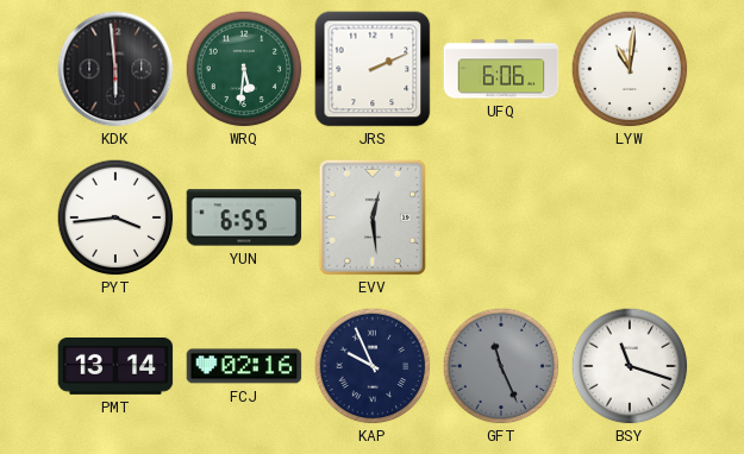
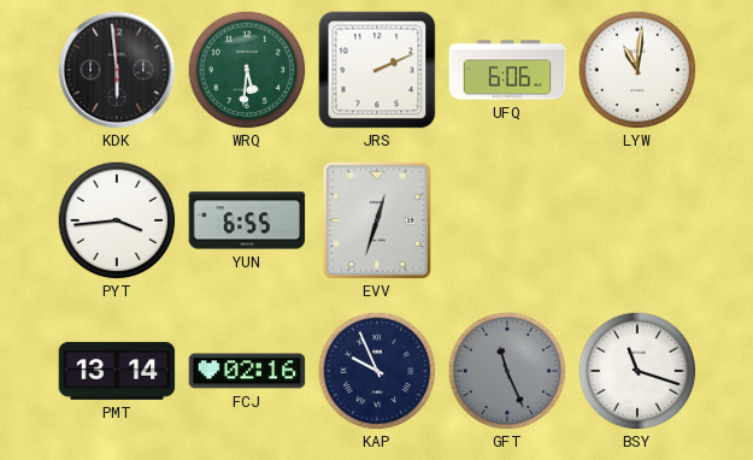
EVV: 12:29 -> 12:33 (377, 220)
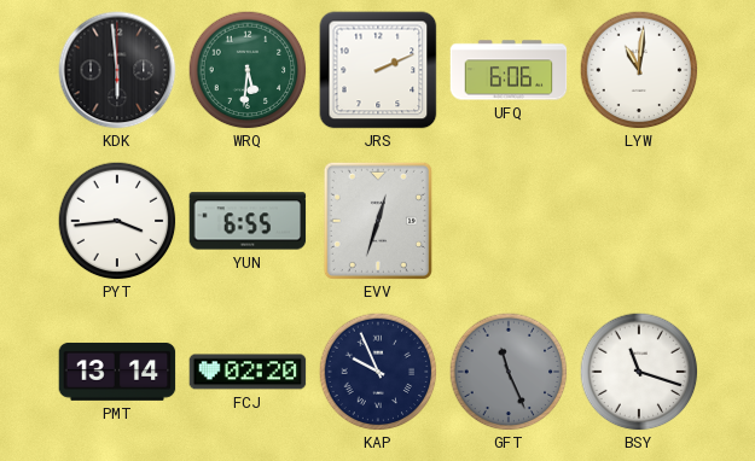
FCJ: 02:16 -> 02:20 (248, 372)
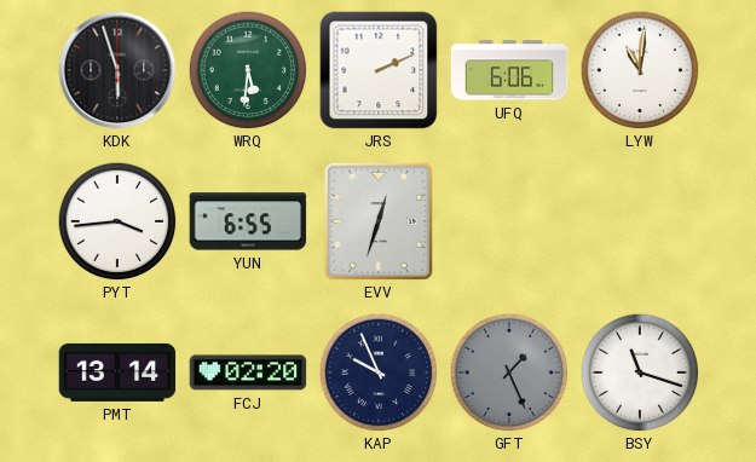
KDK: 5:59 -> 5:57 (117, 70)
GFT: 11:26 -> 1:26 (509, 373)
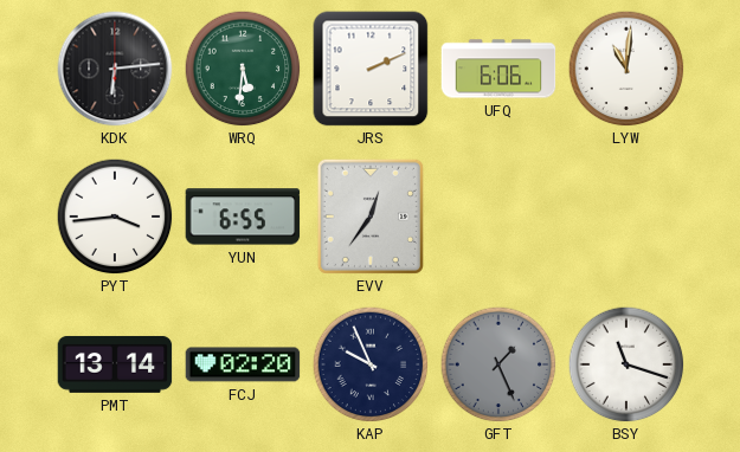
KDK: 5:57 -> 6:14 (115, 69)
EVV: 12:33 -> 12:36 (371, 217)
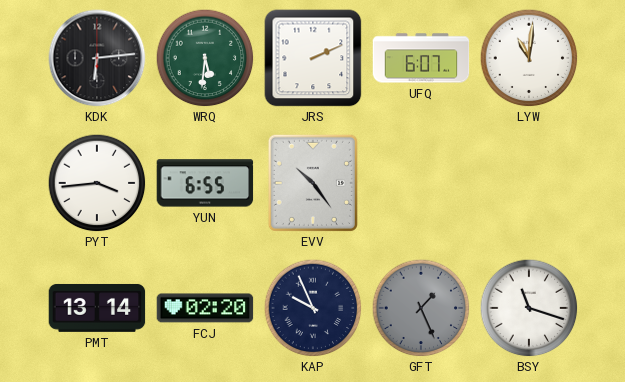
UFQ: 6:06 -> 6:07 (421, 58)
EVV: 12:36 -> 10:24 (313, 183)
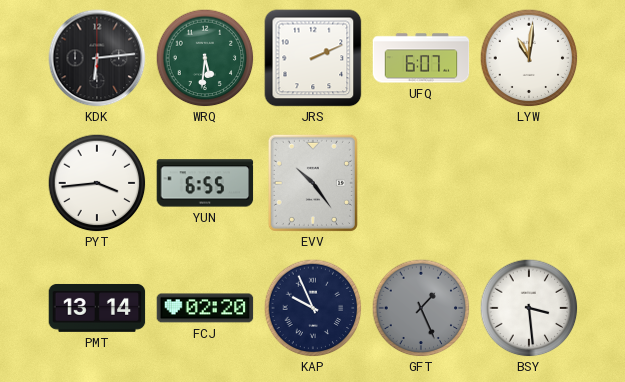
BSY: 11:18 -> 3:29 (529, 308)
